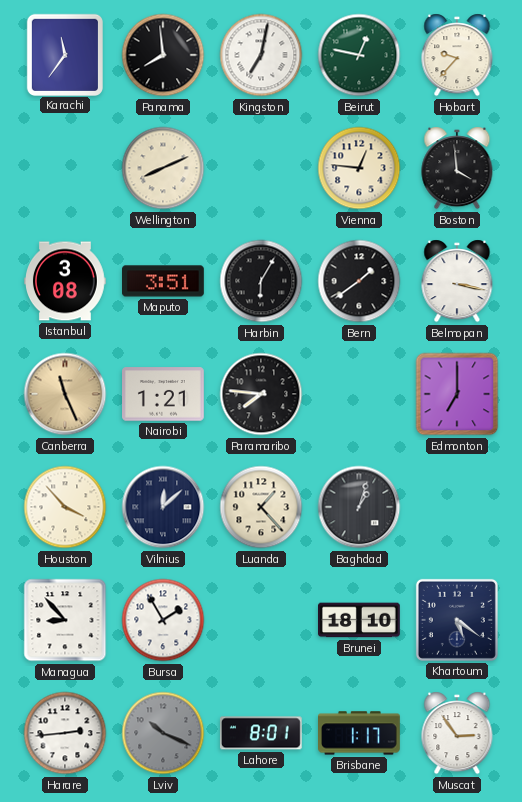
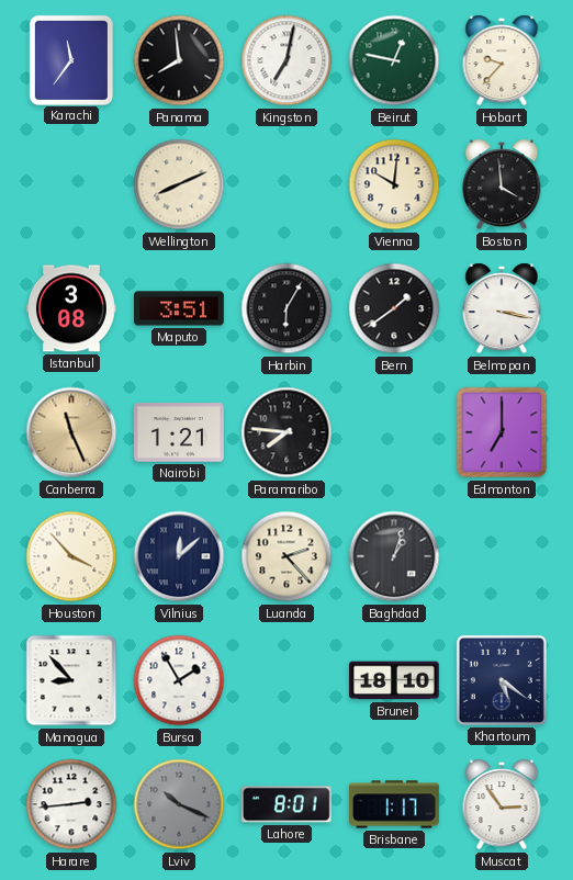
Vienna: 12:46 -> 10:01 (394, 184)
Luanda: 1:23 -> 2:23 (286, 556)
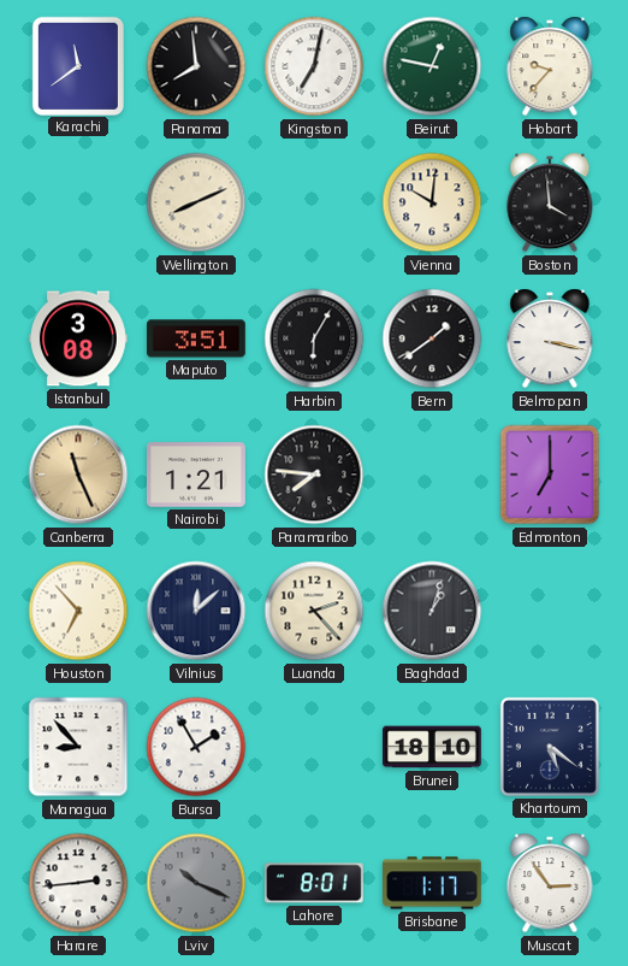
Karachi: 11:36 -> 11:39 (77, 65)
Houston: 3:53 -> 6:53 (78, 611)
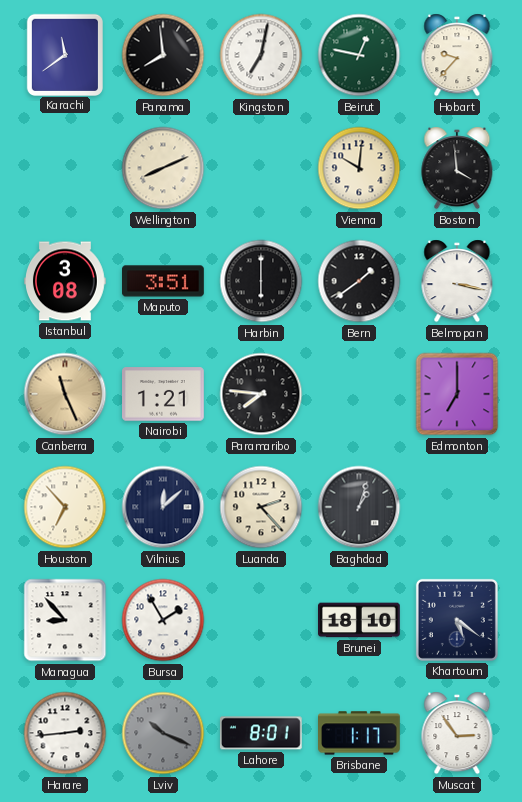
Harbin: 6:05 -> 6:00 (261, 281)
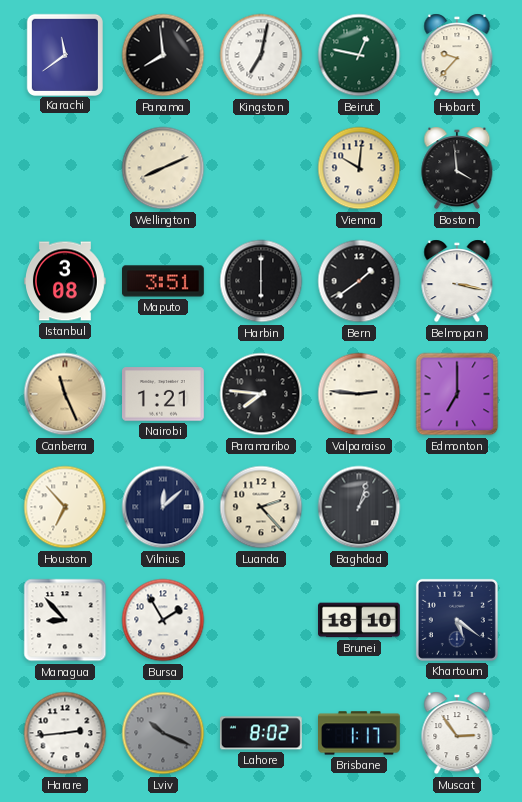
Valparaiso: none -> 2:46 (359, 394)
Lahore: 8:01 -> 8:02 (261, 733)
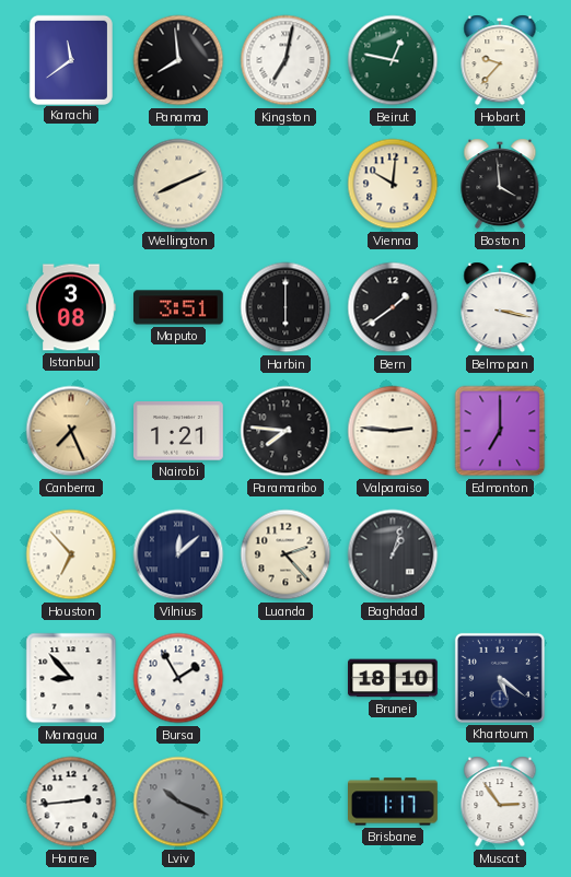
Canberra: 11:26 -> 7:26 (71, 431)
Lahore: 8:02 -> none (261, 733)
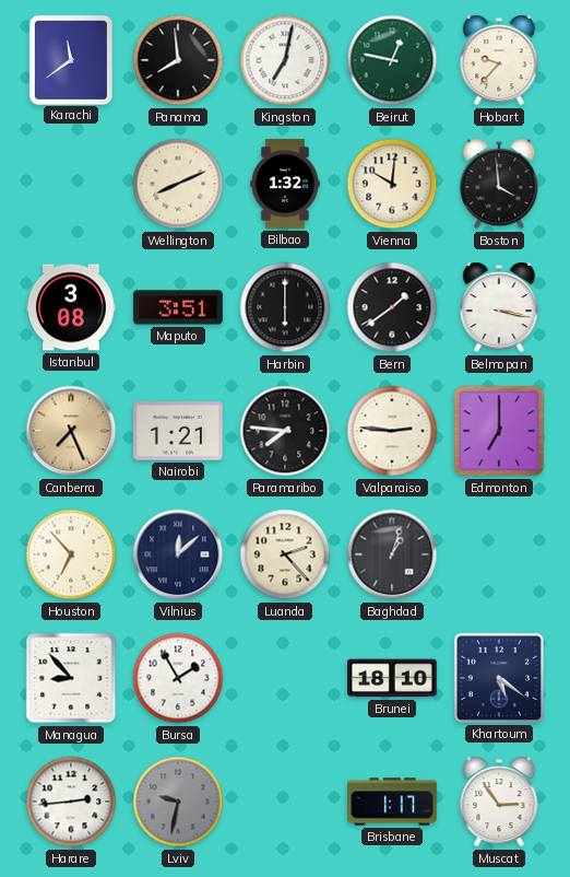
Bilbao: none -> 1:32 (285, 185)
Lviv: 10:19 -> 9:32 (178, 802)
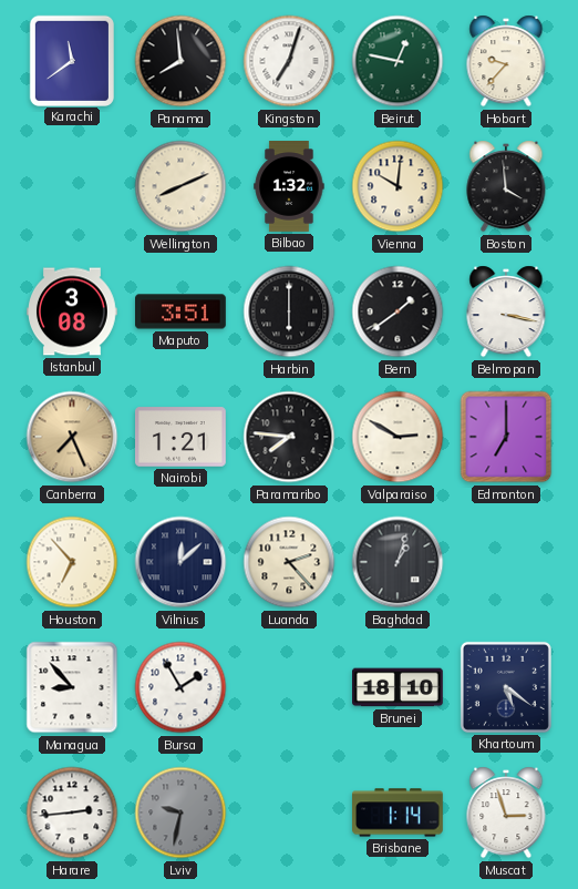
Kingston: 7:02 -> 7:03 (289, 61)
Valparaiso: 2:46 -> 2:50 (398, 437)
Brisbane: 1:17 -> 1:14 (399, 813)
Muscat: 2:54 -> 2:57 (506, 813)
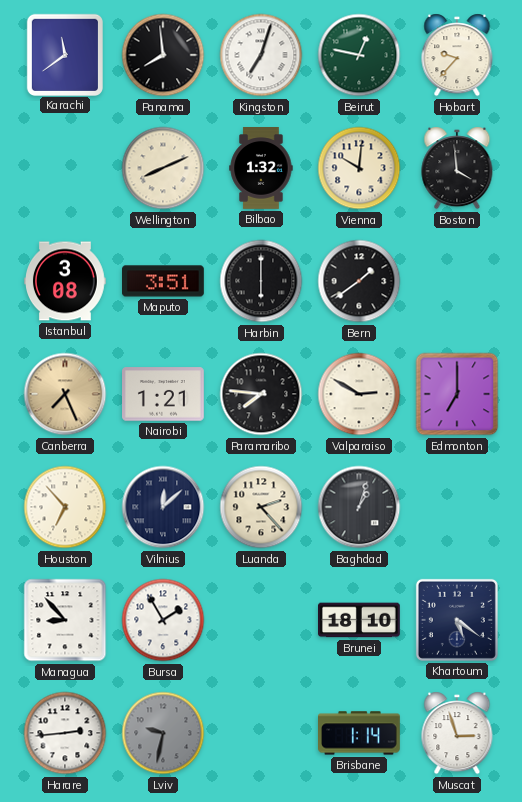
Belmopan: 3:17 -> none (506, 311)
